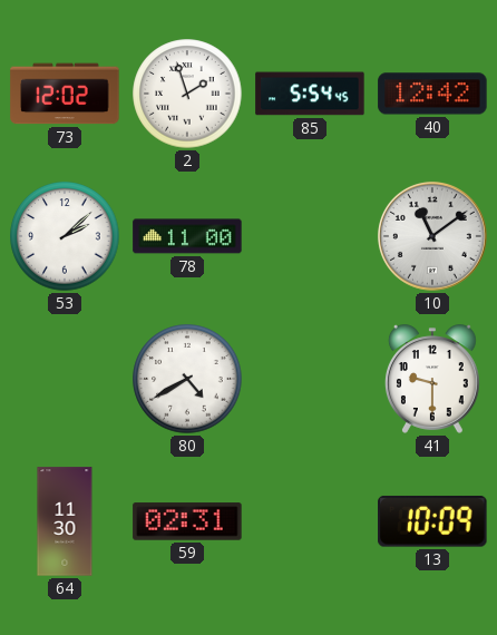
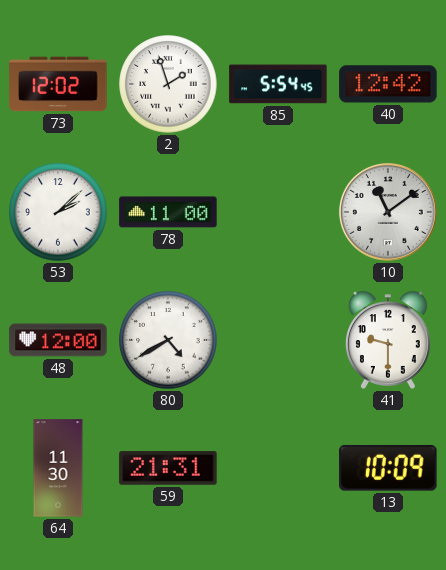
48: none -> 12:00 (58, 340)
59: 02:31 -> 21:31 (168, 468)
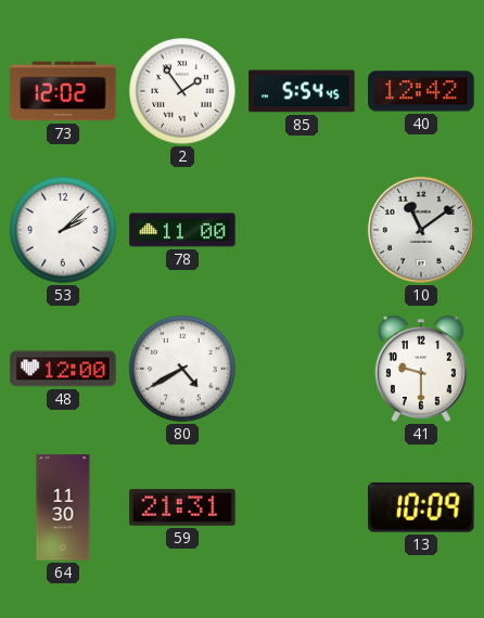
2: 1:57 -> 1:54 (182, 91)
